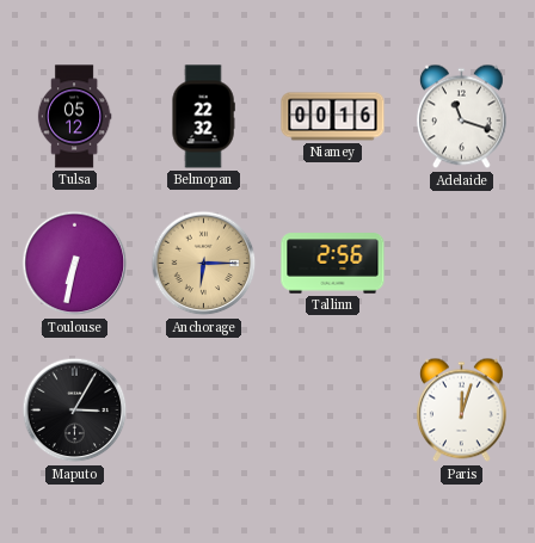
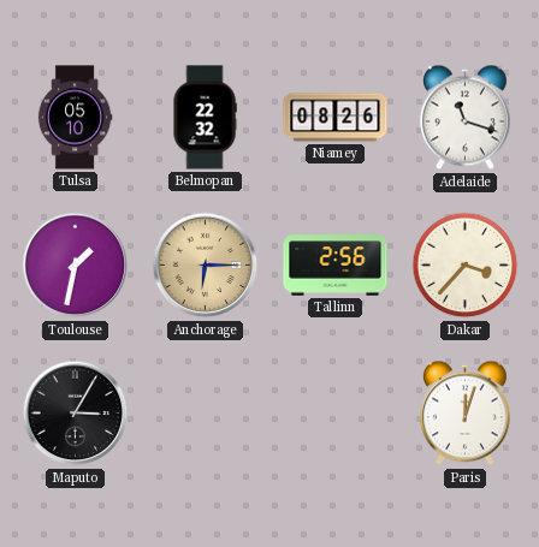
Tulsa: 05:12 -> 05:10 (75, 118)
Niamey: 00:16 -> 08:26 (336, 118)
Toulouse: 6:32 -> 1:32 (76, 266)
Dakar: none -> 3:37 (466, 266)
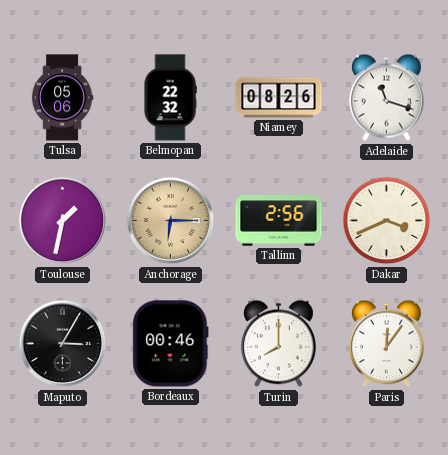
Tulsa: 05:10 -> 05:06 (62, 98)
Dakar: 3:37 -> 3:41 (387, 221)
Bordeaux: none -> 00:46 (171, 344)
Turin: none -> 8:00 (278, 344)
Paris: 12:03 -> 12:06 (386, 344)
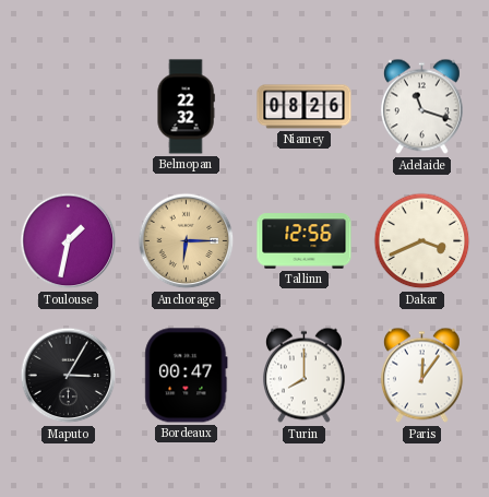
Tulsa: 05:06 -> none (62, 98)
Tallinn: 2:56 -> 12:56 (305, 241)
Bordeaux: 00:46 -> 00:47 (187, 376)
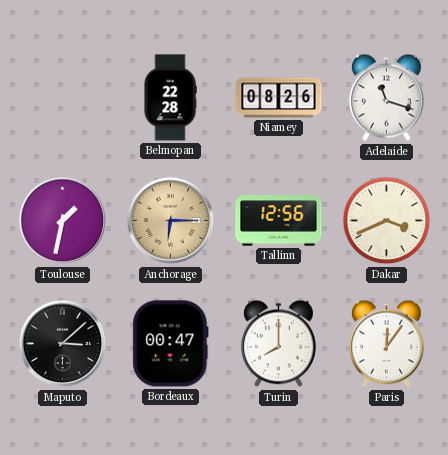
Belmopan: 22:32 -> 22:28 (170, 98)
Maputo: 3:05 -> 3:08 (63, 344)
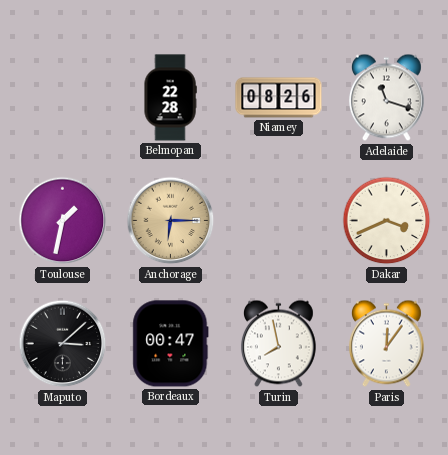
Tallinn: 12:56 -> none (279, 221)
Turin: 8:00 -> 7:58 (278, 344)
